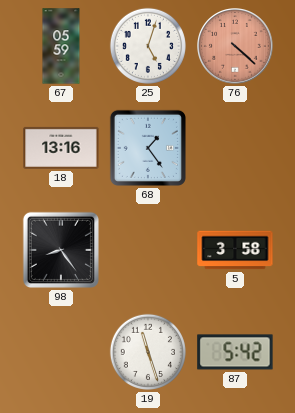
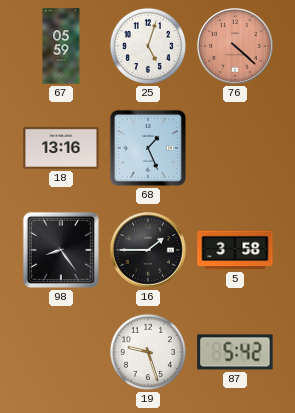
68: 1:24 -> 1:26 (148, 148)
16: none -> 1:45 (149, 251)
19: 11:27 -> 9:27 (148, 352)
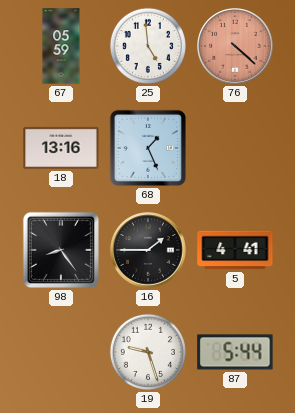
25: 5:03 -> 4:59 (148, 46)
5: 3:58 -> 4:41 (235, 250)
87: 5:42 -> 5:44 (235, 352)
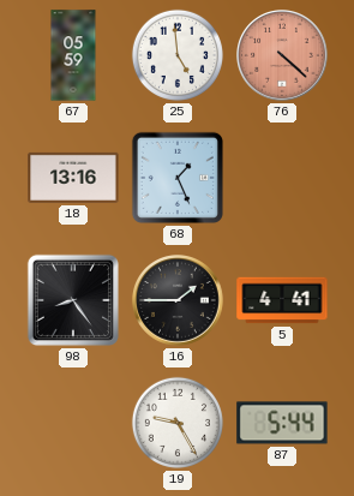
19: 9:27 -> 9:25 (178, 423)
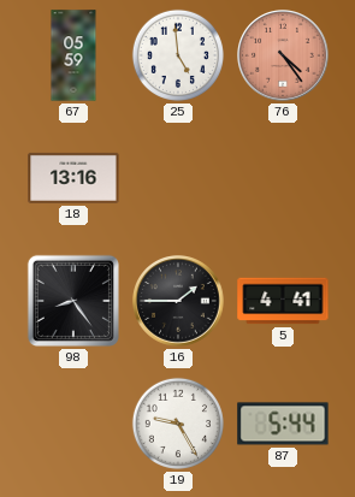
76: 4:22 -> 4:24 (284, 57)
68: 1:26 -> none (178, 178)
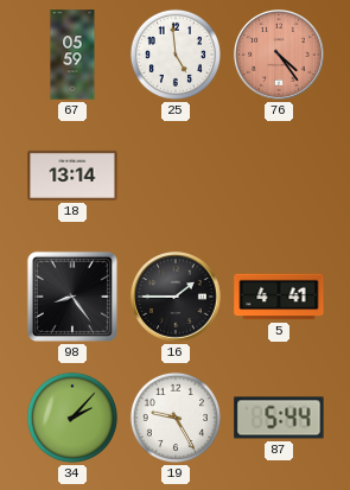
18: 13:16 -> 13:14 (72, 176)
34: none -> 2:07 (72, 418)
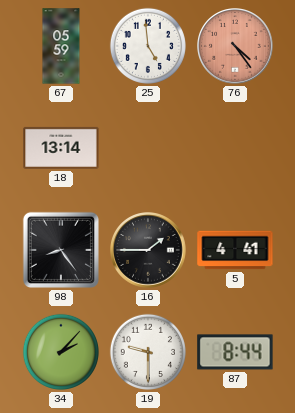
19: 9:25 -> 9:30 (148, 352)
87: 5:44 -> 8:44 (235, 352)
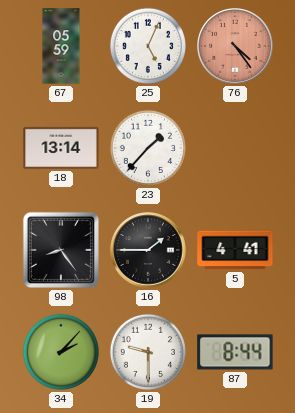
25: 4:59 -> 5:04 (148, 46)
23: none -> 1:37 (148, 148)
